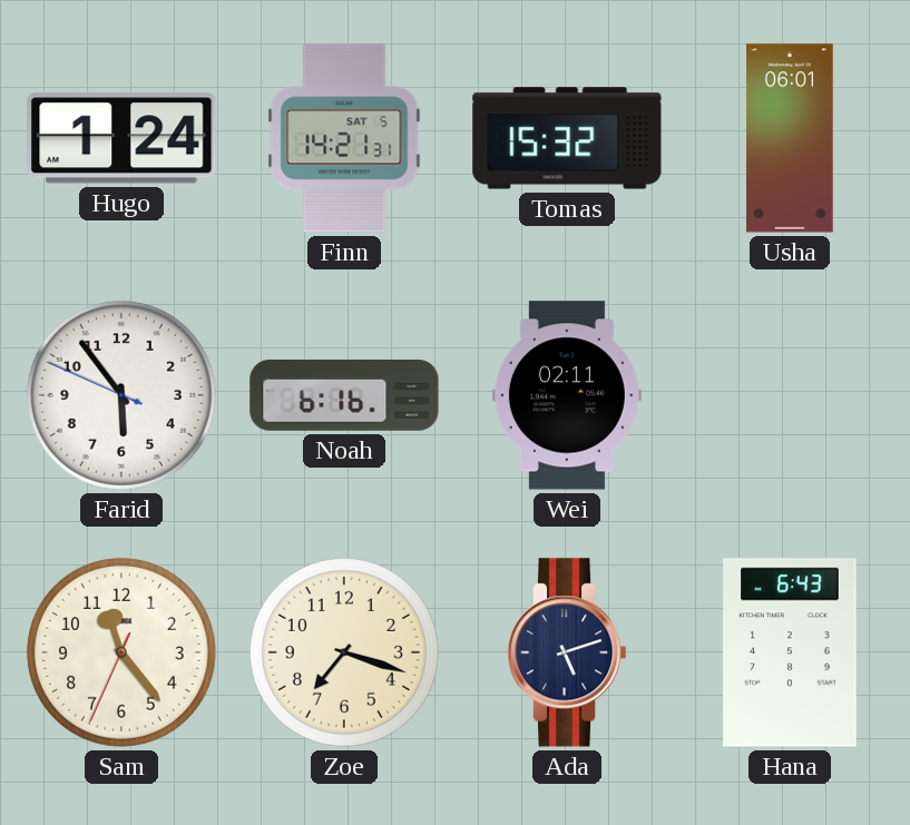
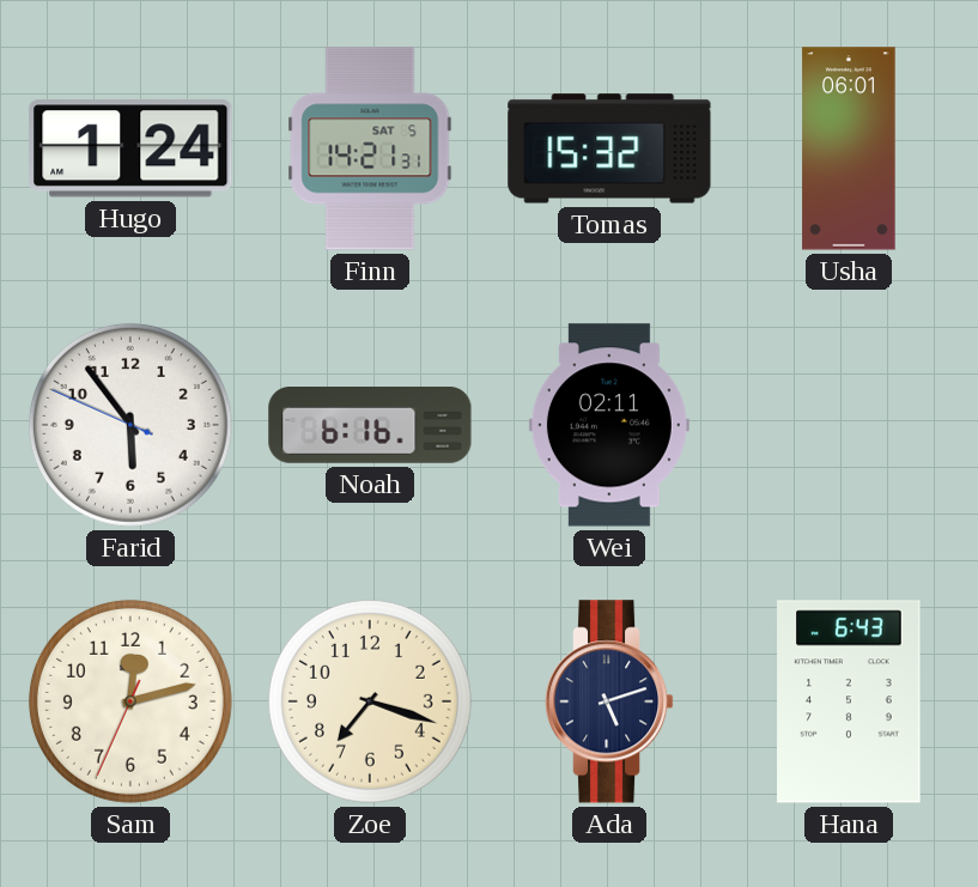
Sam: 11:23 -> 12:12 (130, 701)
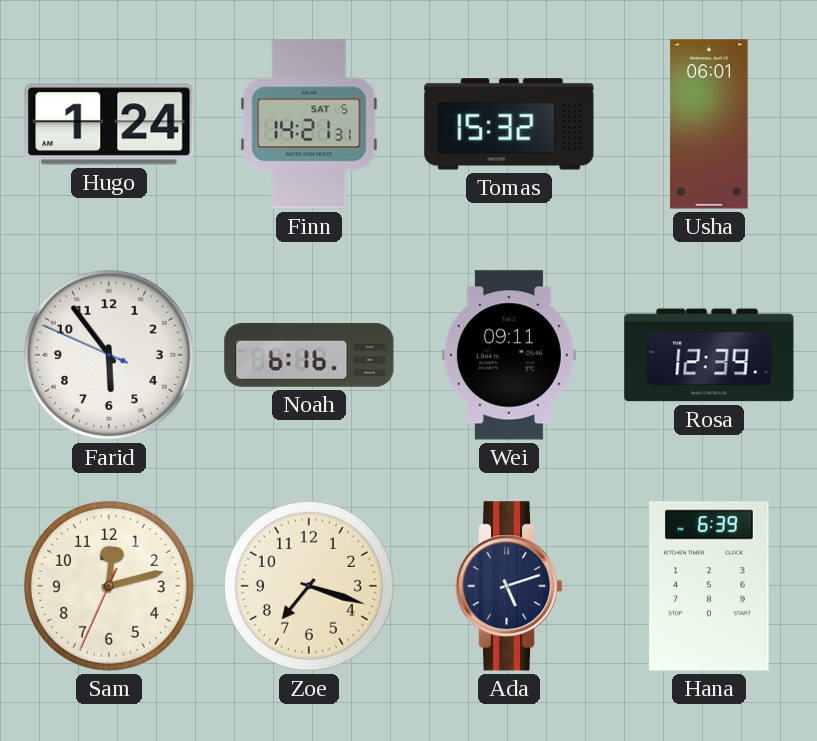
Wei: 02:11 -> 09:11 (509, 355)
Rosa: none -> 12:39 (709, 355)
Hana: 6:43 -> 6:39 (709, 586)
